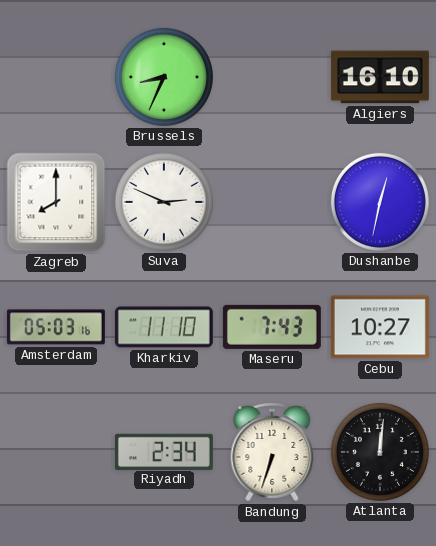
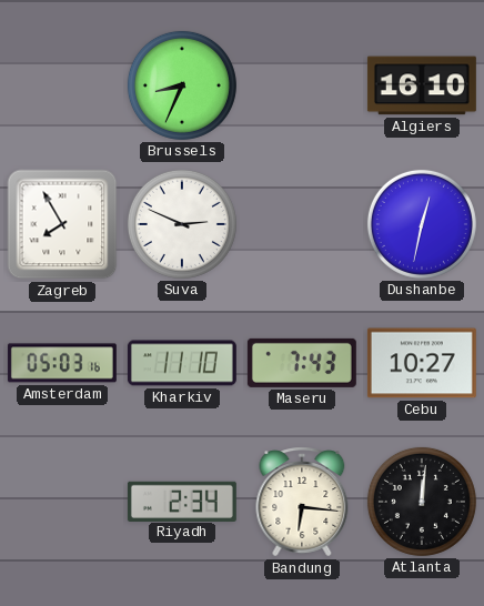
Zagreb: 8:00 -> 7:55 (62, 224)
Bandung: 6:33 -> 6:16 (302, 502)
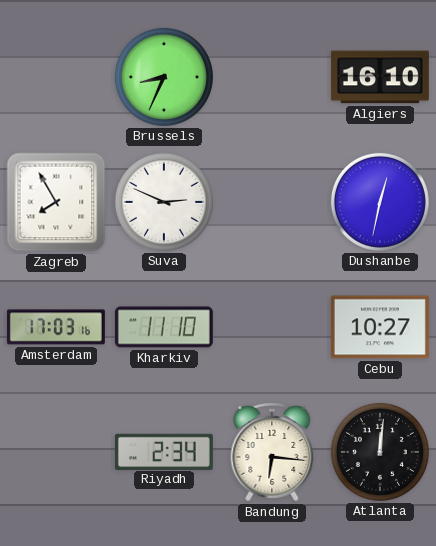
Amsterdam: 05:03 -> 17:03 (56, 327)
Maseru: 7:43 -> none (302, 363)
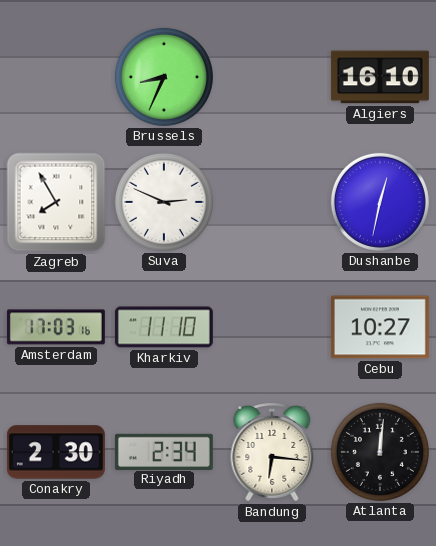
Conakry: none -> 2:30 (56, 452)
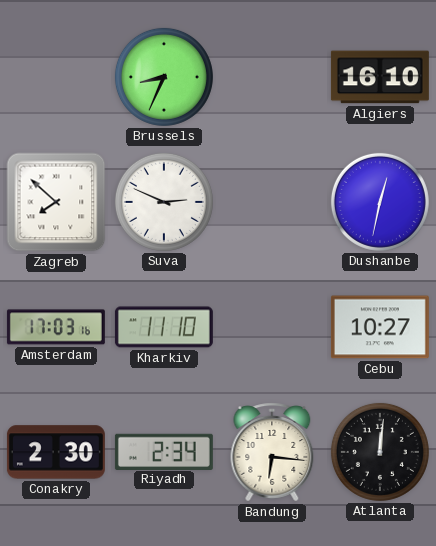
Zagreb: 7:55 -> 7:52 (56, 202)
